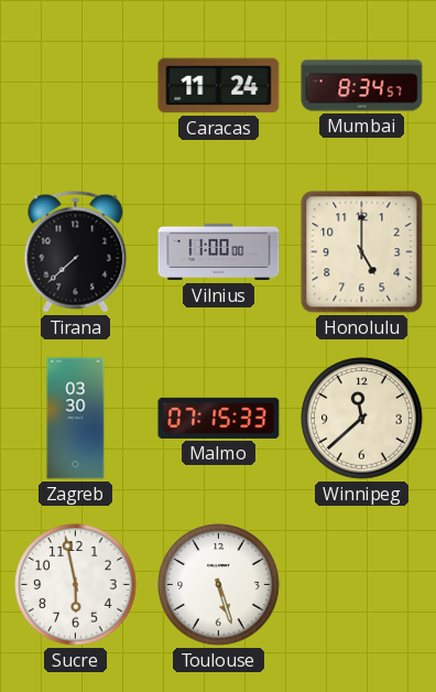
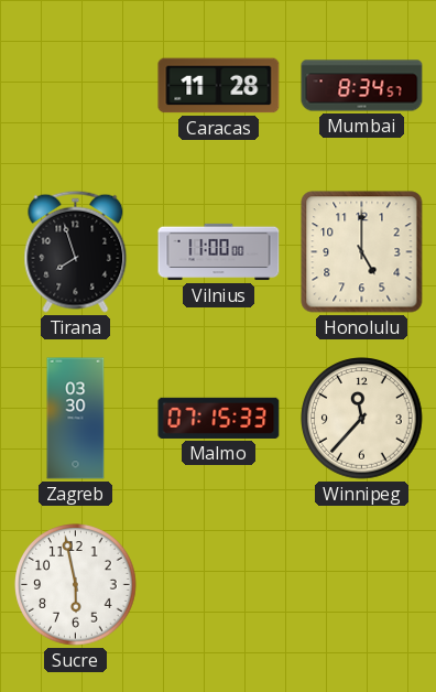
Caracas: 11:24 -> 11:28 (219, 86)
Tirana: 7:38 -> 7:57 (76, 251)
Winnipeg: 11:38 -> 11:37 (362, 419)
Toulouse: 5:27 -> none (219, 585)
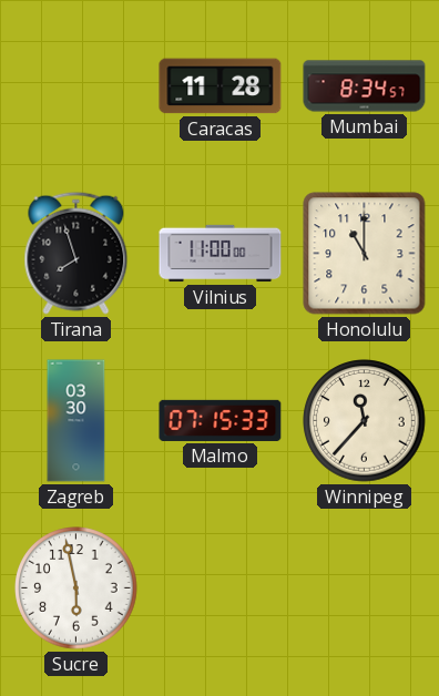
Honolulu: 5:00 -> 11:00 (365, 254)
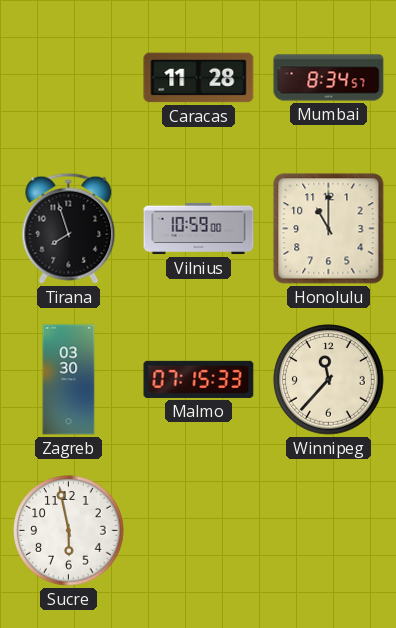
Vilnius: 11:00 -> 10:59 (199, 229)
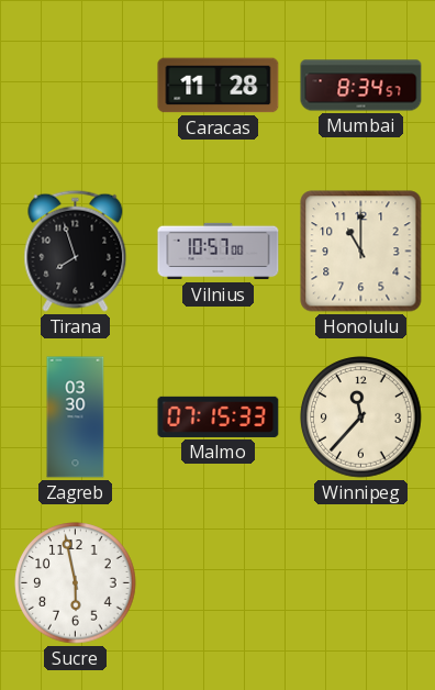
Vilnius: 10:59 -> 10:57 (219, 252)
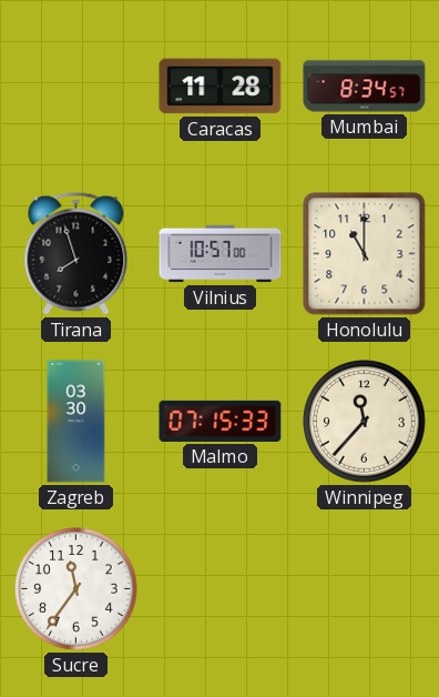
Sucre: 5:58 -> 11:36 (76, 589)
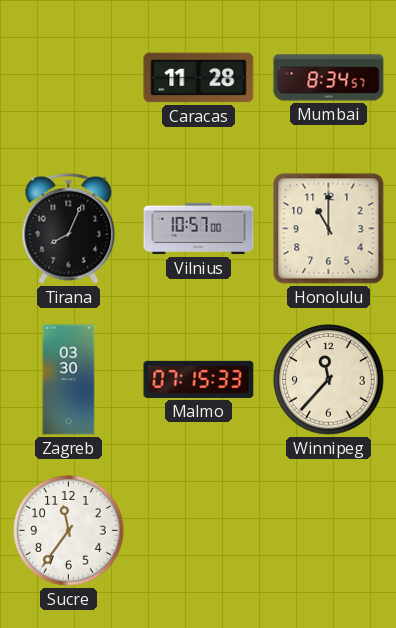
Tirana: 7:57 -> 8:04 (69, 228)
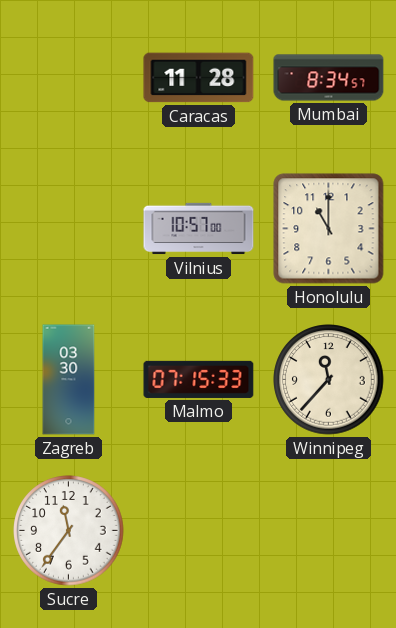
Tirana: 8:04 -> none (69, 228)
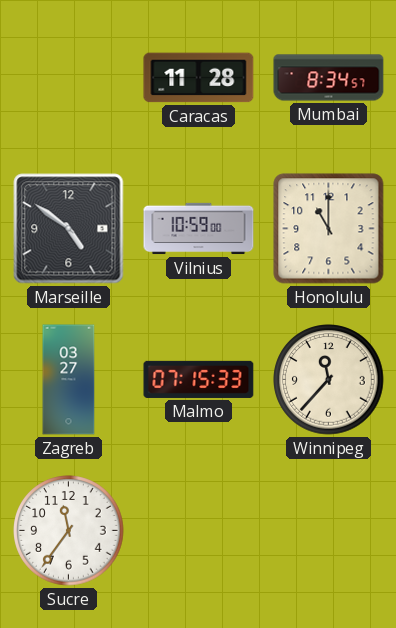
Marseille: none -> 4:51 (69, 229)
Vilnius: 10:57 -> 10:59 (199, 229)
Zagreb: 03:30 -> 03:27 (69, 380)
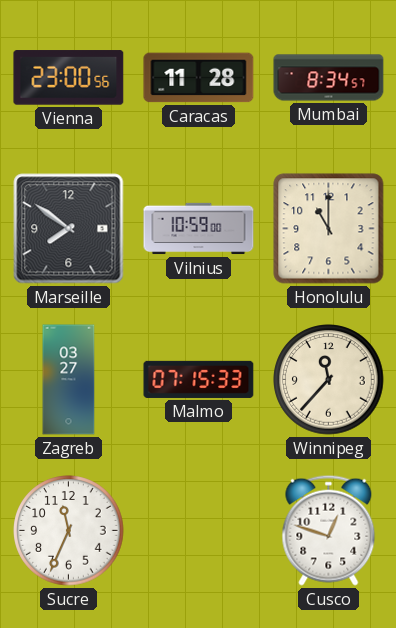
Vienna: none -> 23:00 (69, 78)
Marseille: 4:51 -> 7:51 (69, 229)
Sucre: 11:36 -> 11:34 (69, 531)
Cusco: none -> 12:48 (329, 530)
